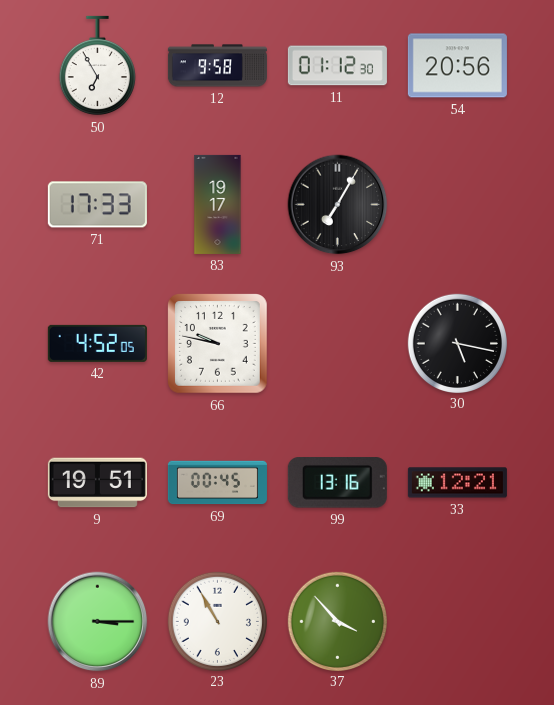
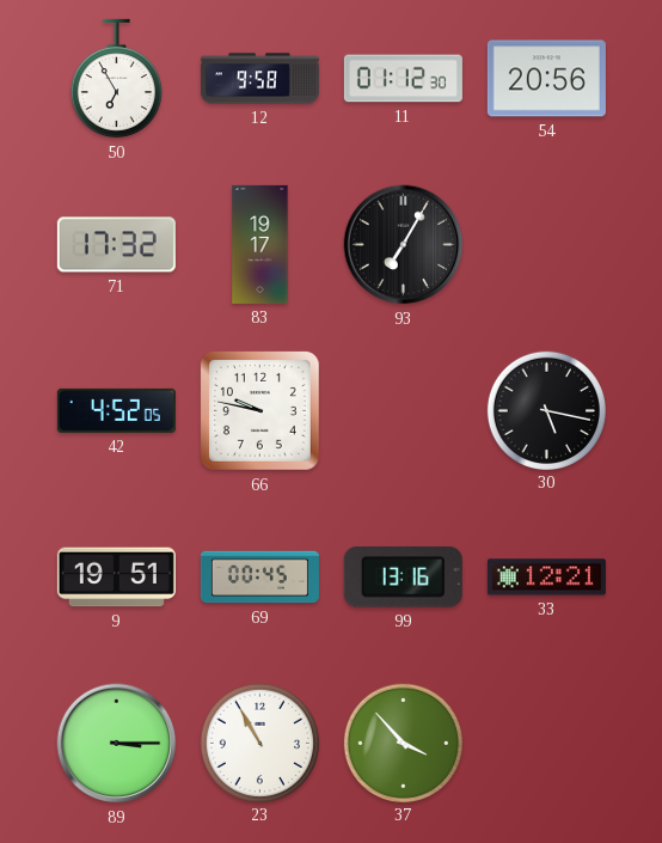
71: 17:33 -> 17:32 (116, 245)
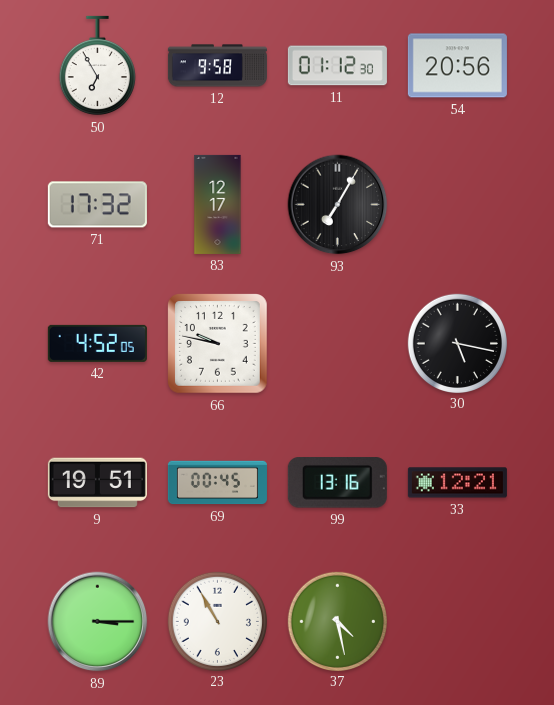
83: 19:17 -> 12:17 (218, 204)
37: 3:53 -> 4:28 (337, 621)
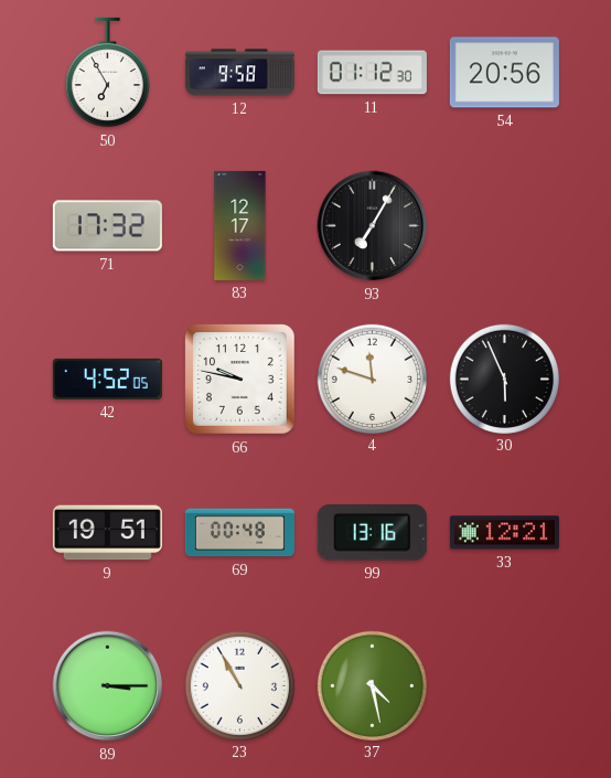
4: none -> 11:48 (372, 379)
30: 5:17 -> 5:56 (504, 379)
69: 00:45 -> 00:48 (239, 533)
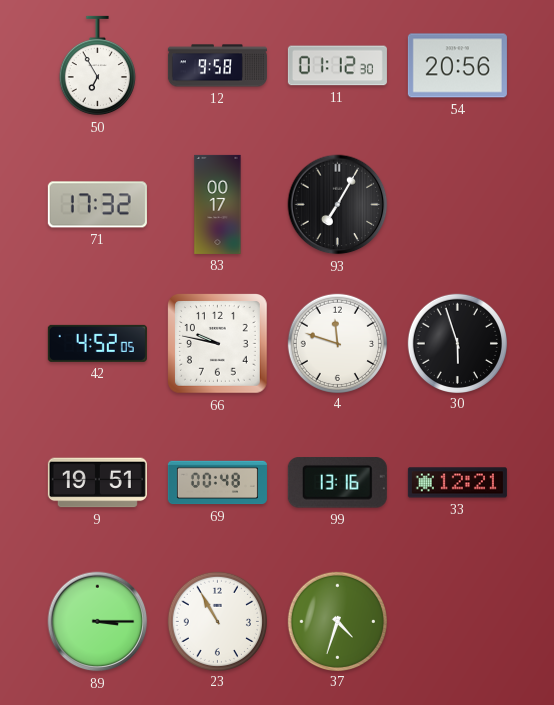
83: 12:17 -> 00:17 (218, 204)
30: 5:56 -> 5:57 (457, 343)
37: 4:28 -> 4:33 (337, 621)
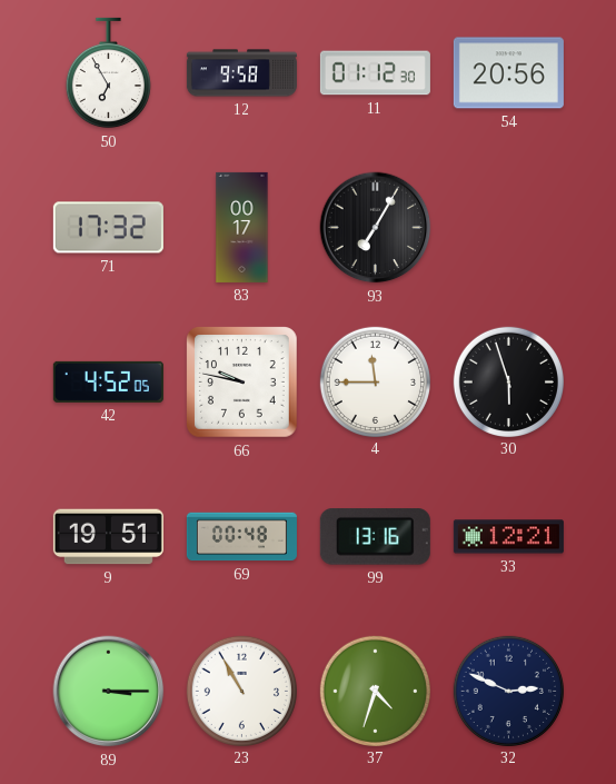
4: 11:48 -> 11:45 (375, 381)
32: none -> 2:49 (508, 691)
